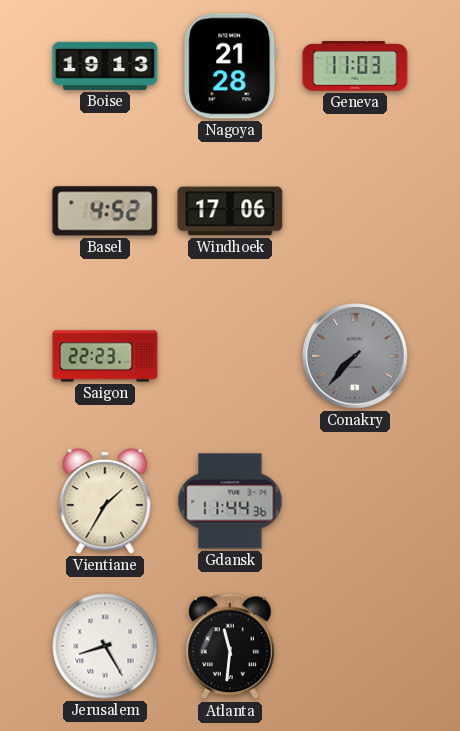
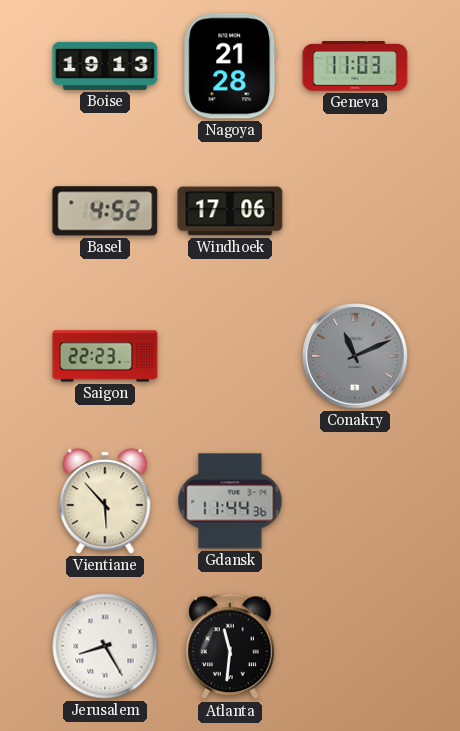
Conakry: 7:37 -> 11:11 (355, 356)
Vientiane: 1:35 -> 5:53 (105, 501)
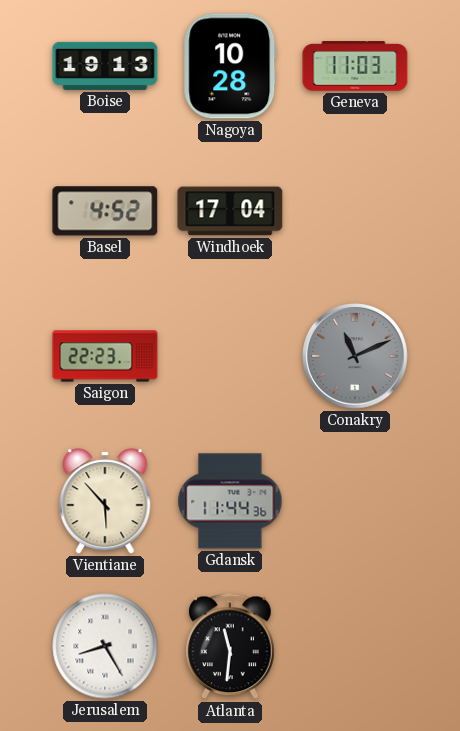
Nagoya: 21:28 -> 10:28 (230, 66)
Windhoek: 17:06 -> 17:04 (230, 211)
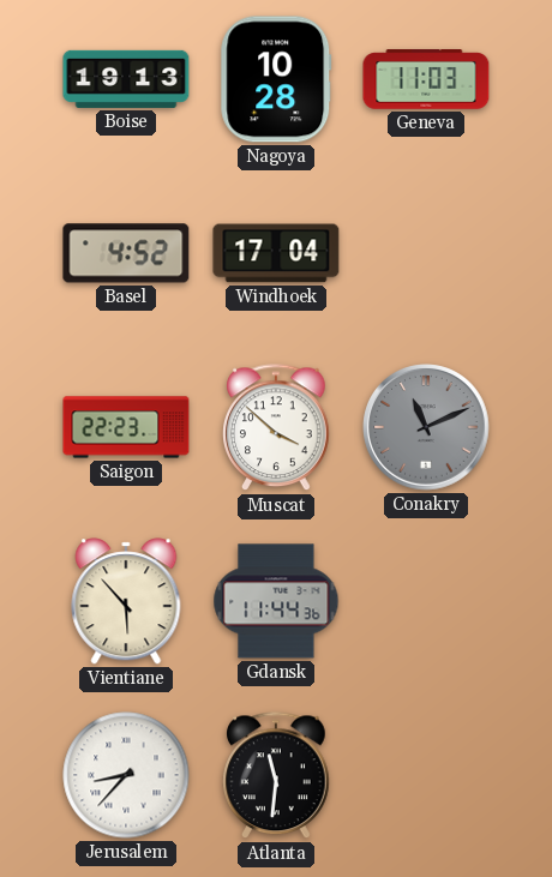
Muscat: none -> 3:52 (276, 428)
Jerusalem: 8:25 -> 8:37 (126, 775)
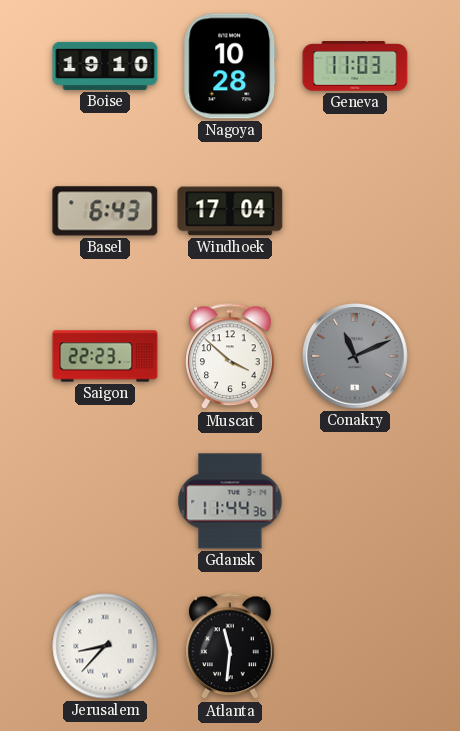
Boise: 19:13 -> 19:10 (105, 66)
Basel: 4:52 -> 6:43 (105, 211)
Vientiane: 5:53 -> none (126, 601)
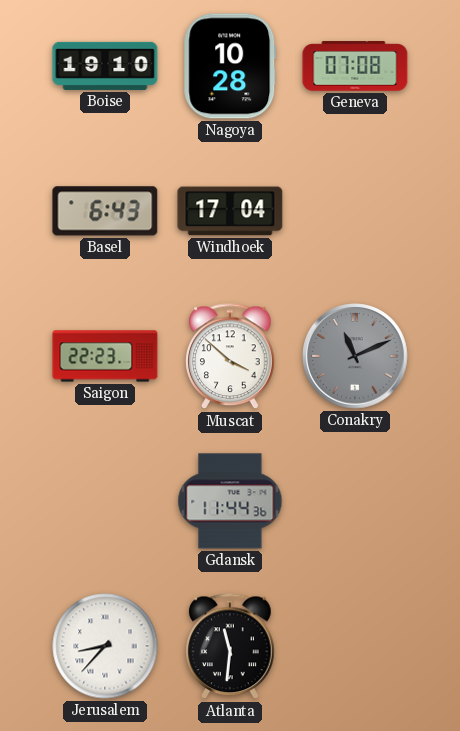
Geneva: 11:03 -> 07:08 (355, 66)
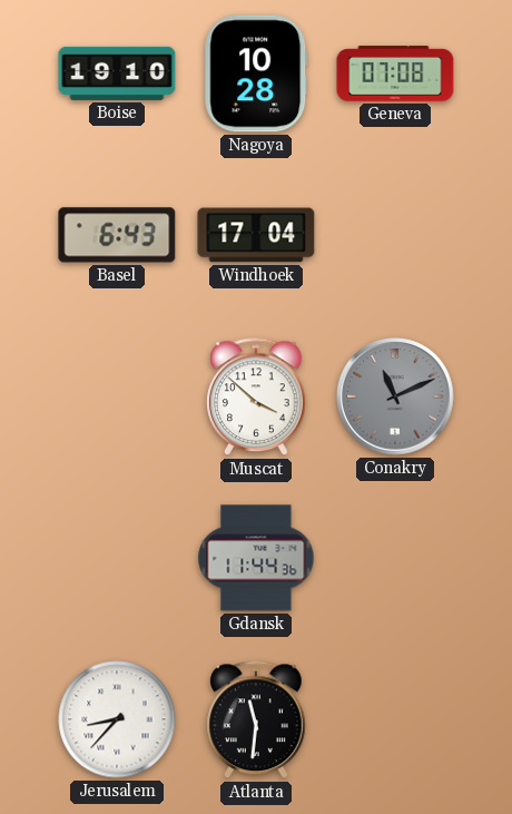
Saigon: 22:23 -> none (105, 356)
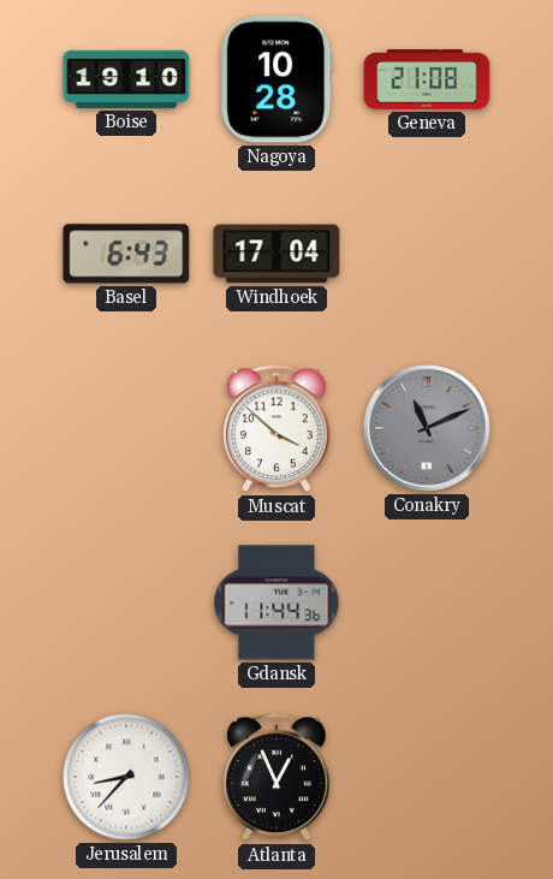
Geneva: 07:08 -> 21:08 (427, 79)
Atlanta: 11:31 -> 12:56 (276, 778)
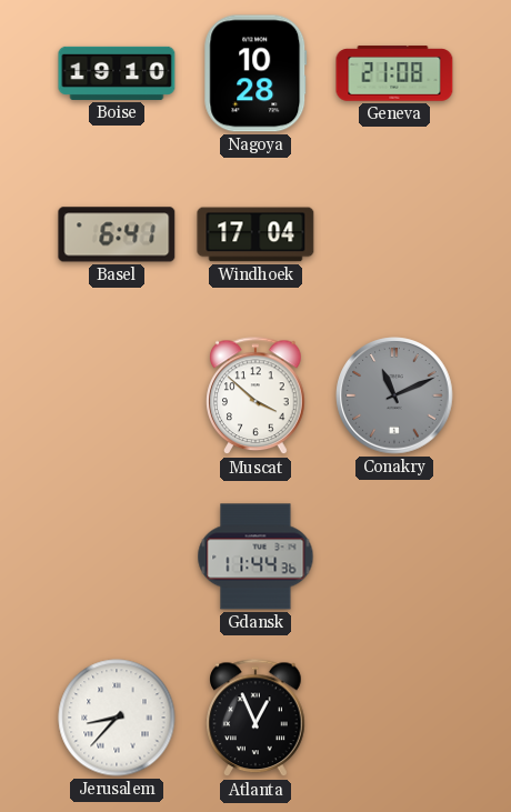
Basel: 6:43 -> 6:41 (117, 234)
